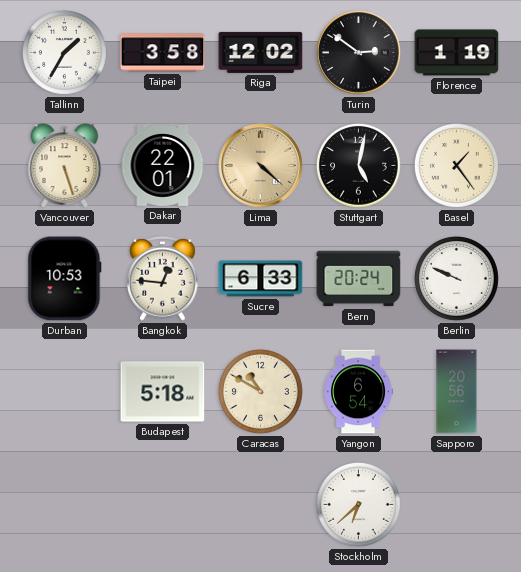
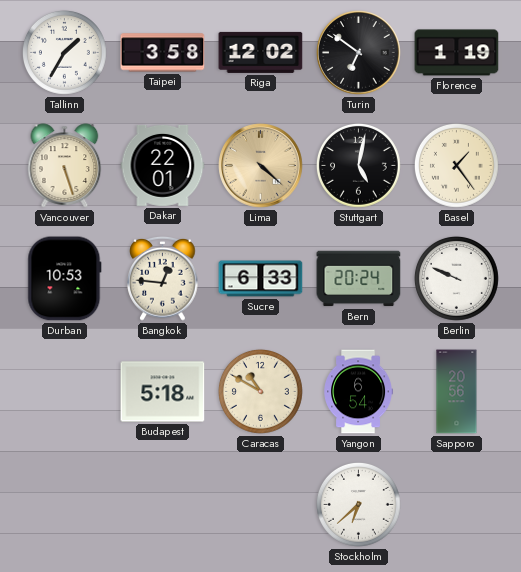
Turin: 2:51 -> 6:51 (359, 53)
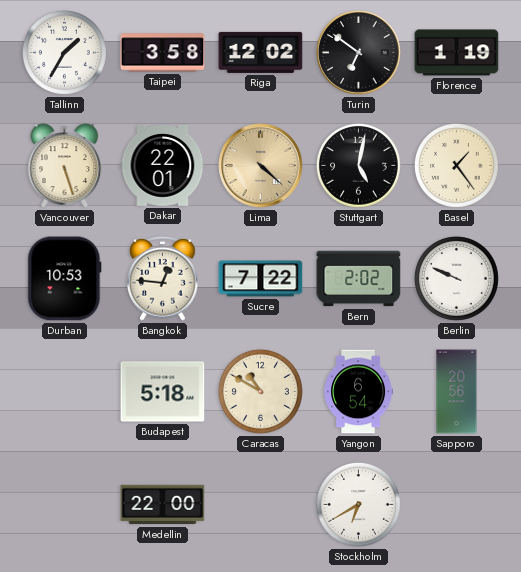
Sucre: 6:33 -> 7:22 (261, 279)
Bern: 20:24 -> 2:02 (359, 279)
Medellin: none -> 22:00 (163, 505)
Stockholm: 6:38 -> 6:40 (358, 504)
